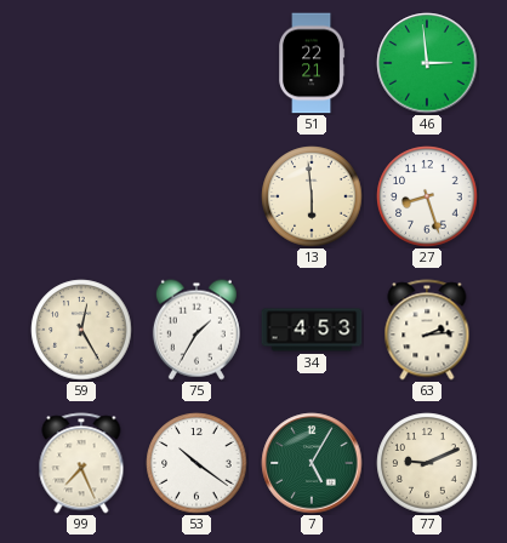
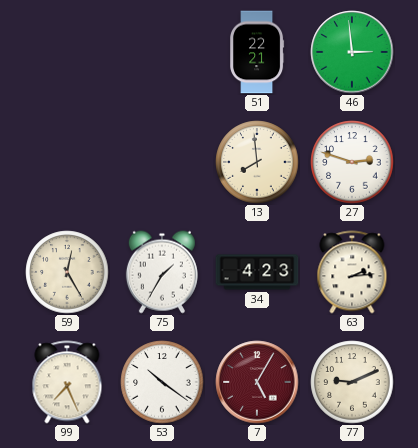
13: 5:59 -> 7:59 (257, 162)
27: 8:27 -> 2:48 (352, 162)
34: 4:53 -> 4:23 (257, 272)
7 dial: green -> burgundy (257, 382)
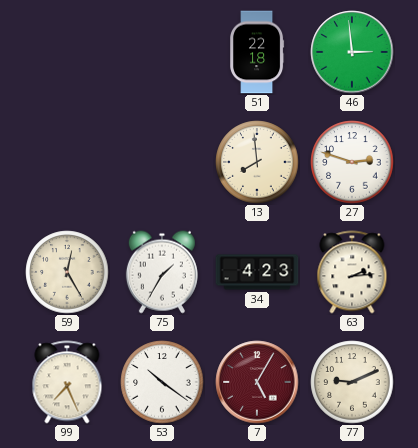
51: 22:21 -> 22:18 (258, 52)
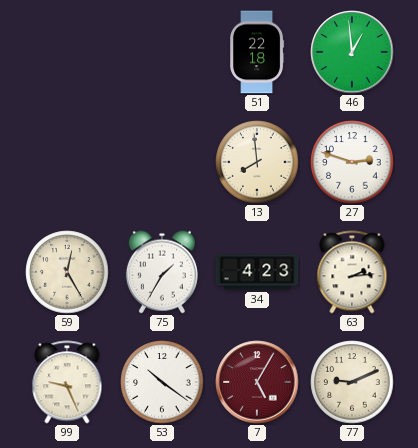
46: 2:59 -> 12:59 (352, 52)
99: 7:26 -> 9:26 (67, 382)
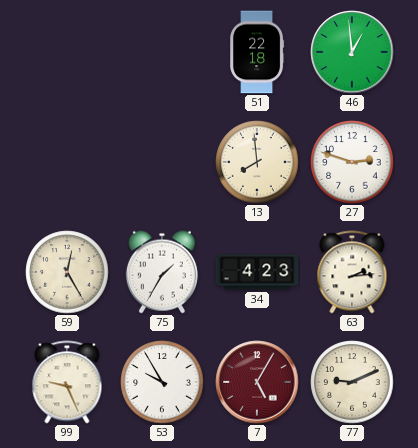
53: 10:21 -> 9:55 (162, 382)
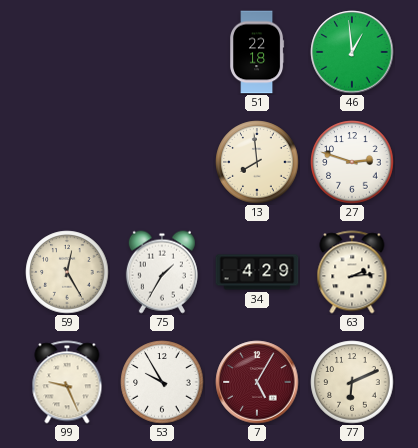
34: 4:23 -> 4:29 (257, 272)
77: 9:11 -> 6:11 (352, 382)
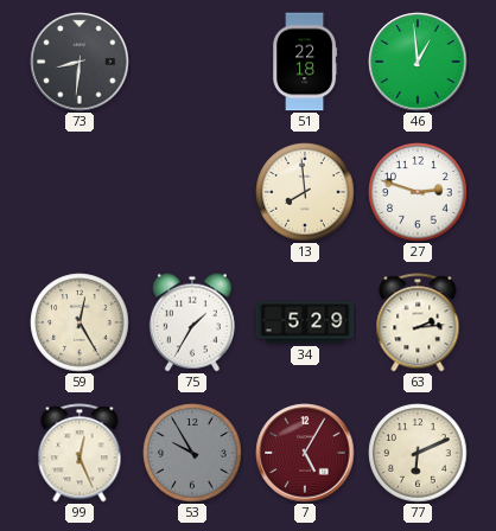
73: none -> 8:31 (80, 62)
34: 4:29 -> 5:29 (305, 322)
99: 9:26 -> 12:26 (80, 453)
53 dial: white -> grey (192, 453)
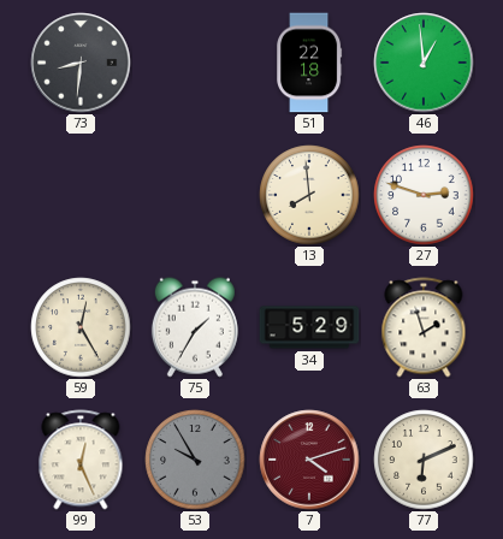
63: 2:14 -> 1:57 (424, 327)
7: 5:05 -> 4:12 (309, 460)
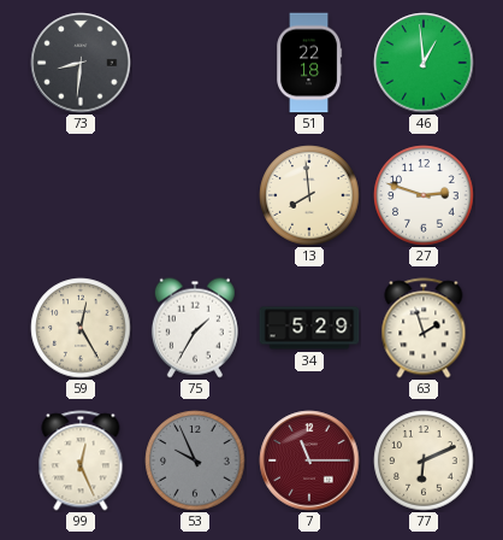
53: 9:55 -> 9:56 (195, 460)
7: 4:12 -> 11:15 (309, 460)
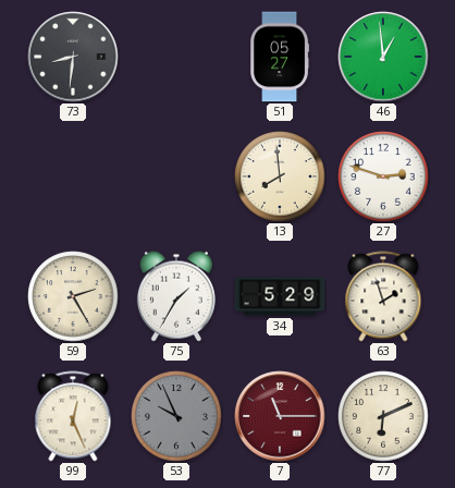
51: 22:18 -> 05:27 (281, 57)
59: 12:25 -> 2:25 (73, 296)
